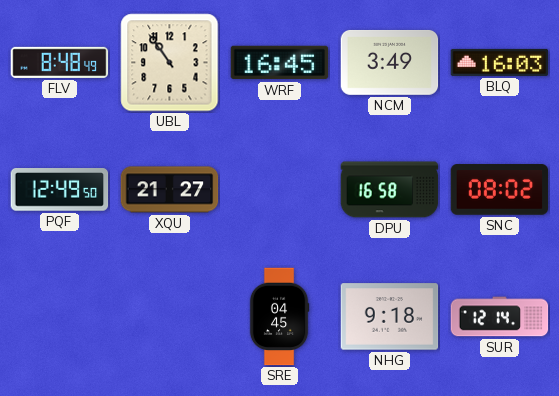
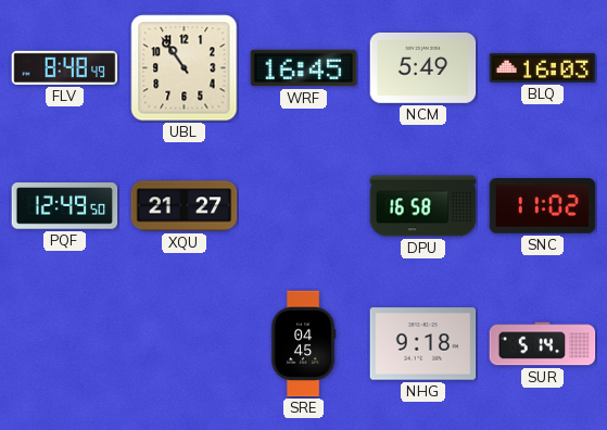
NCM: 3:49 -> 5:49 (423, 67)
SNC: 08:02 -> 11:02 (543, 206)
SUR: 12:14 -> 5:14 (543, 344)
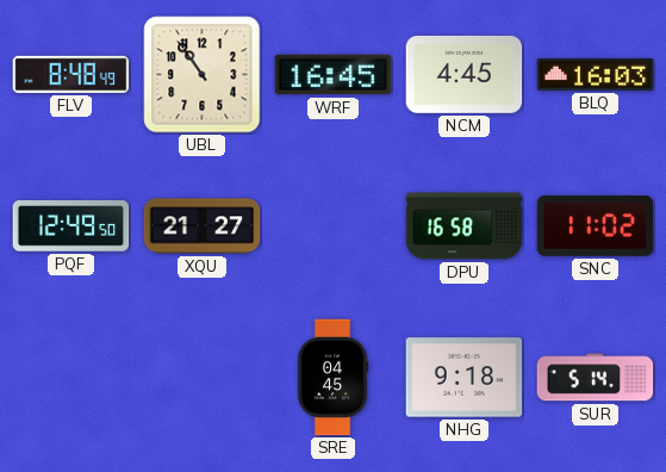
NCM: 5:49 -> 4:45 (465, 74)
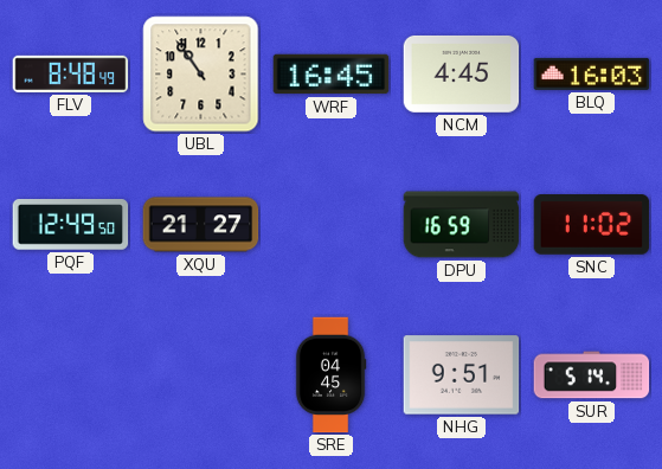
DPU: 16:58 -> 16:59 (462, 225)
NHG: 9:18 -> 9:51 (462, 375)
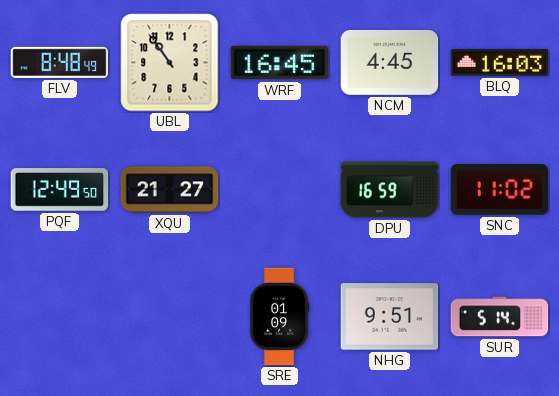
SRE: 04:45 -> 01:09 (279, 317)
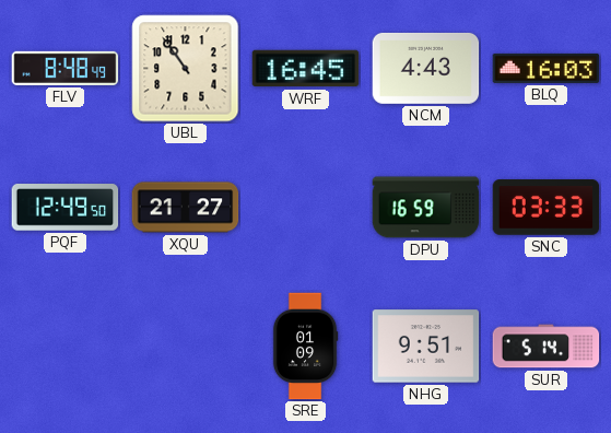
NCM: 4:45 -> 4:43 (426, 68)
SNC: 11:02 -> 03:33 (547, 208)
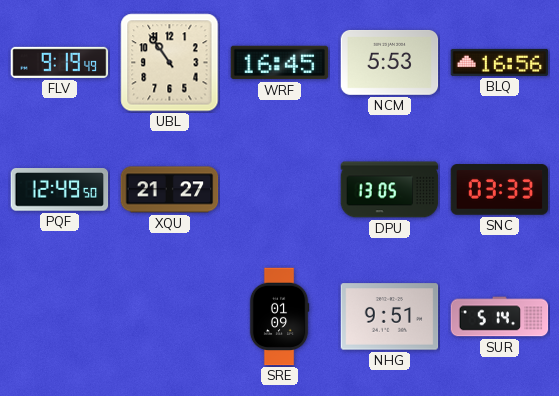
FLV: 8:48 -> 9:19 (60, 62)
NCM: 4:43 -> 5:53 (390, 62)
BLQ: 16:03 -> 16:56 (500, 62)
DPU: 16:59 -> 13:05 (390, 190)
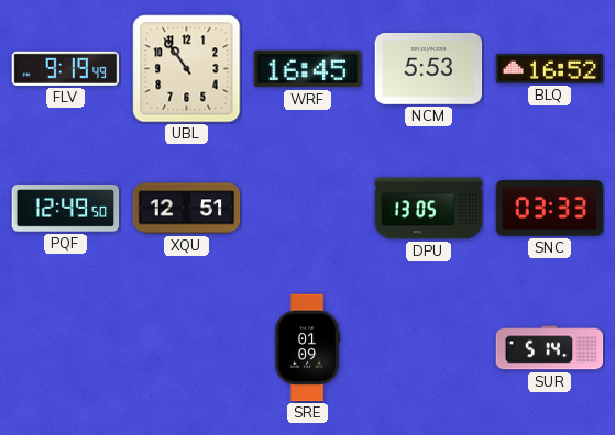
BLQ: 16:56 -> 16:52 (550, 68)
XQU: 21:27 -> 12:51 (187, 209)
NHG: 9:51 -> none (390, 317)
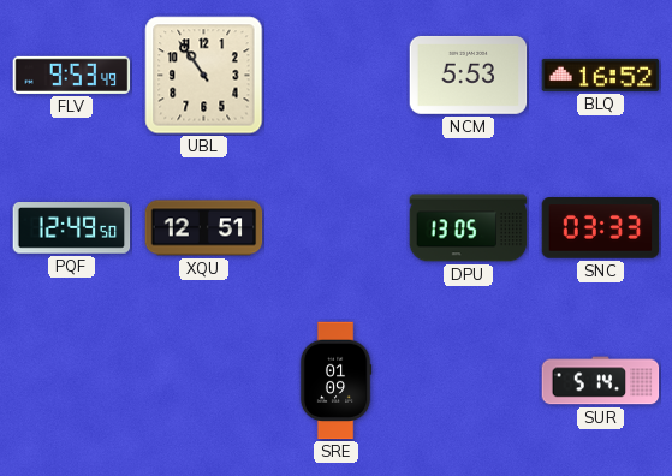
FLV: 9:19 -> 9:53 (72, 75)
WRF: 16:45 -> none (308, 69)
